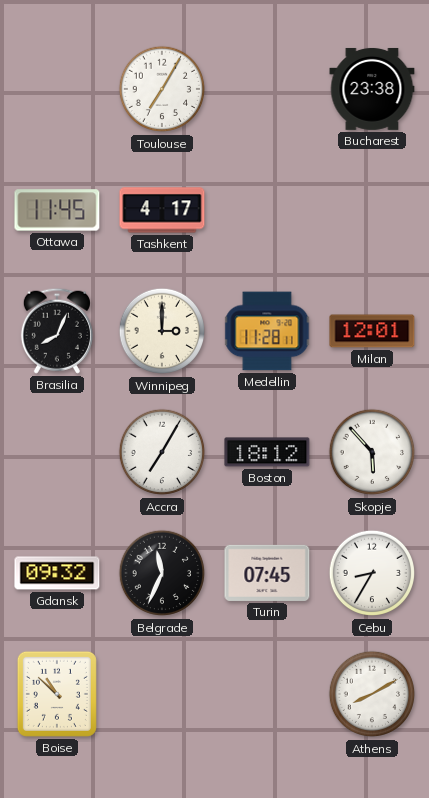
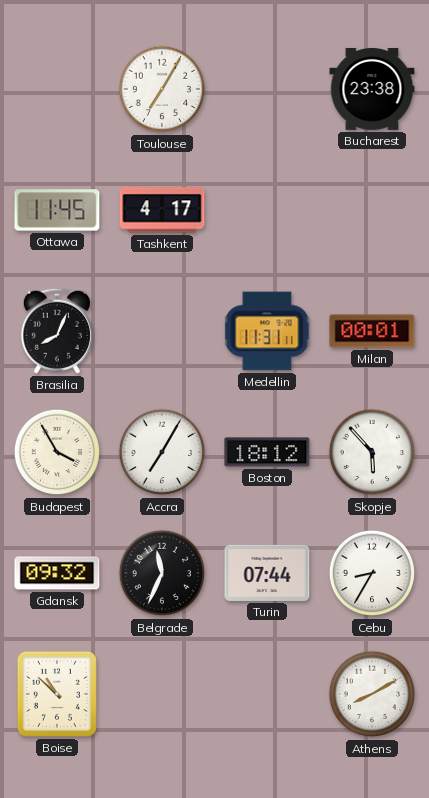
Winnipeg: 3:00 -> none (162, 331)
Medellin: 11:28 -> 11:31 (267, 331)
Milan: 12:01 -> 00:01 (372, 331)
Budapest: none -> 3:55 (57, 452)
Turin: 07:45 -> 07:44 (267, 573)
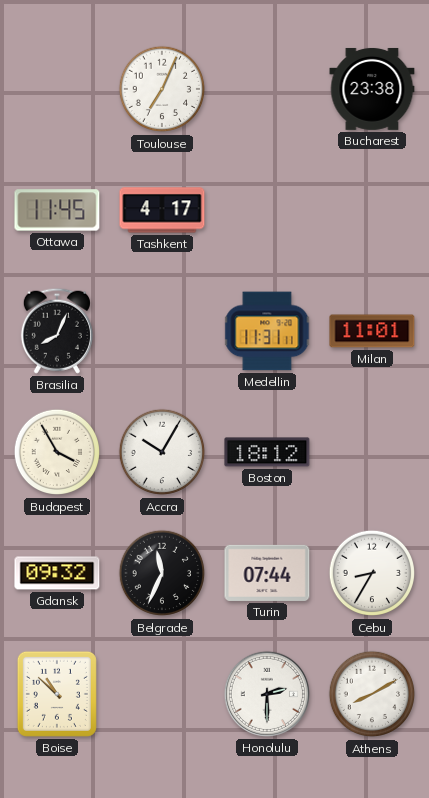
Toulouse: 7:05 -> 7:04 (162, 89)
Milan: 00:01 -> 11:01 (372, 331)
Accra: 7:05 -> 10:05 (162, 452)
Skopje: 5:53 -> none (372, 452)
Honolulu: none -> 2:30 (267, 694)
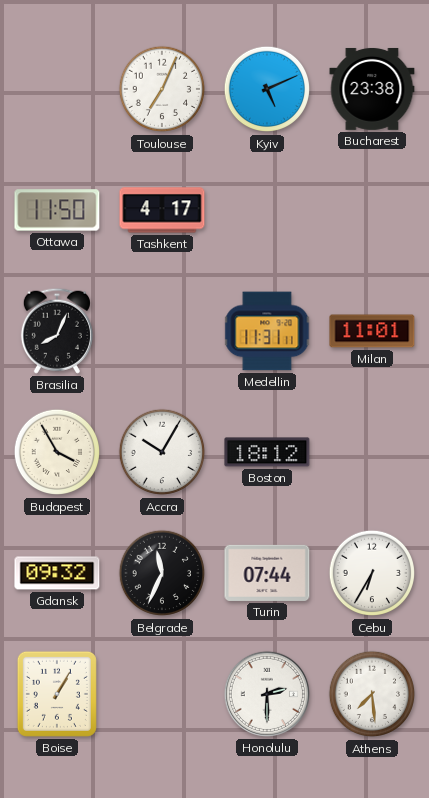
Kyiv: none -> 5:11 (267, 89)
Ottawa: 11:45 -> 11:50 (57, 210)
Cebu: 8:35 -> 6:35 (372, 573)
Boise: 10:52 -> 1:05 (57, 694)
Athens: 8:10 -> 7:29 (372, 694)
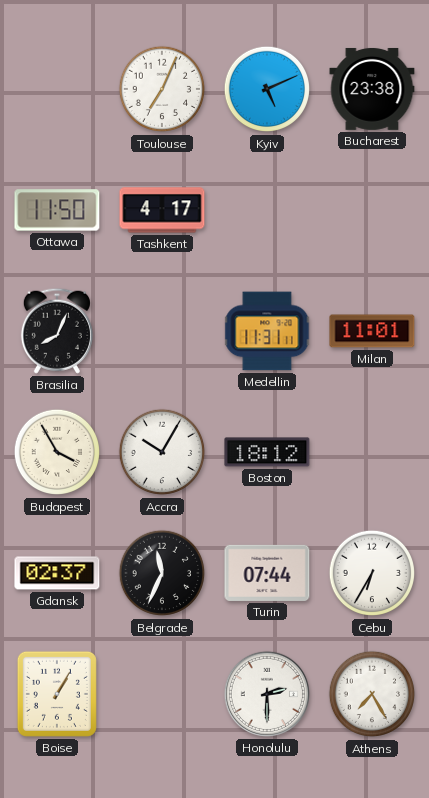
Gdansk: 09:32 -> 02:37 (57, 573)
Athens: 7:29 -> 7:25 (372, 694)
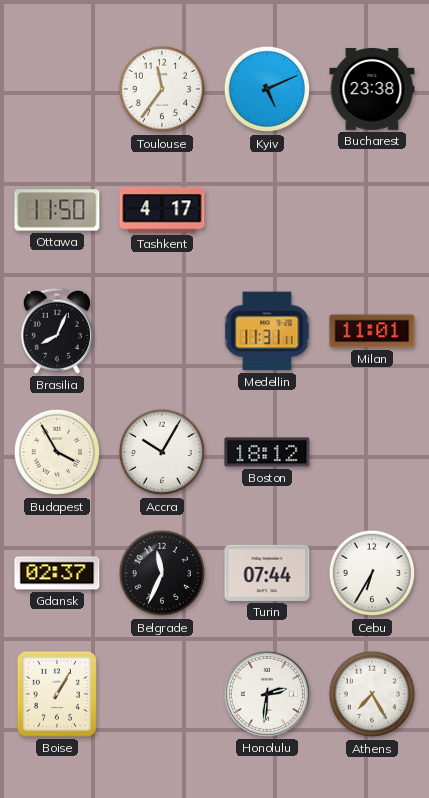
Toulouse: 7:04 -> 11:36 (162, 89)
Honolulu: 2:30 -> 2:31 (267, 694)
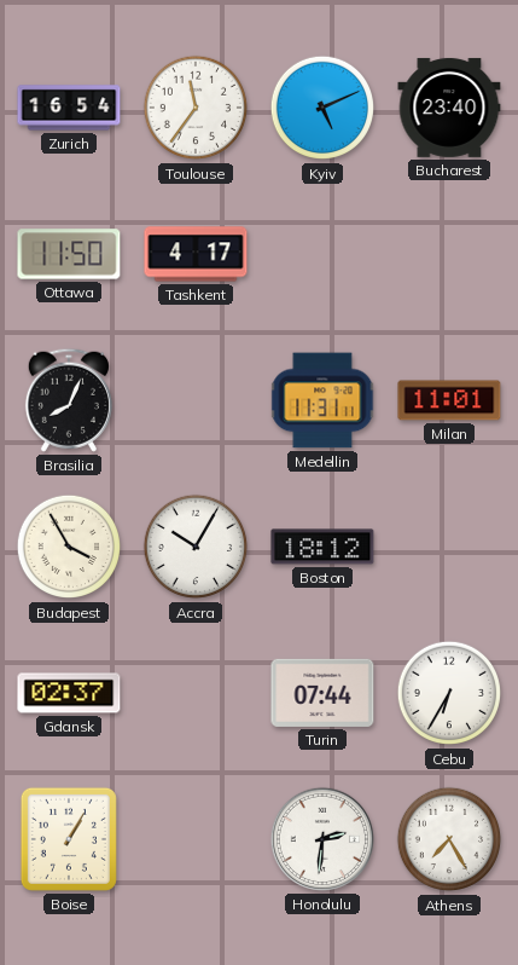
Zurich: none -> 16:54 (69, 108)
Bucharest: 23:38 -> 23:40 (449, 108)
Belgrade: 11:34 -> none (162, 573)
